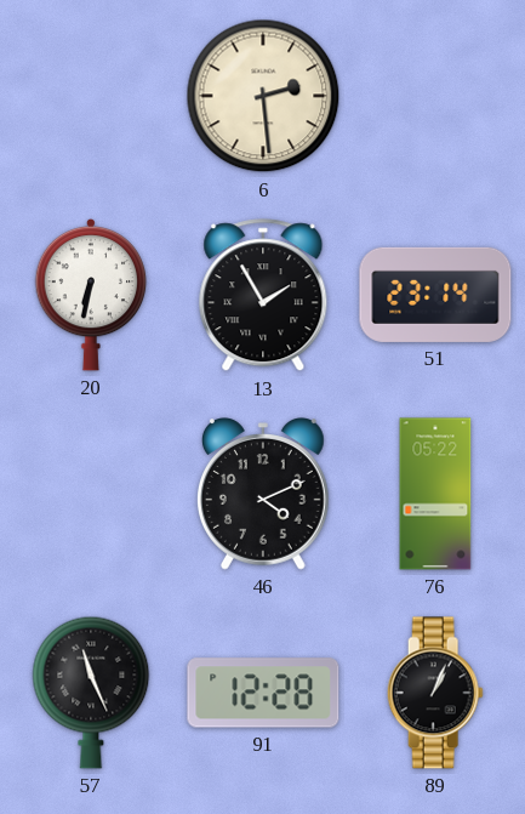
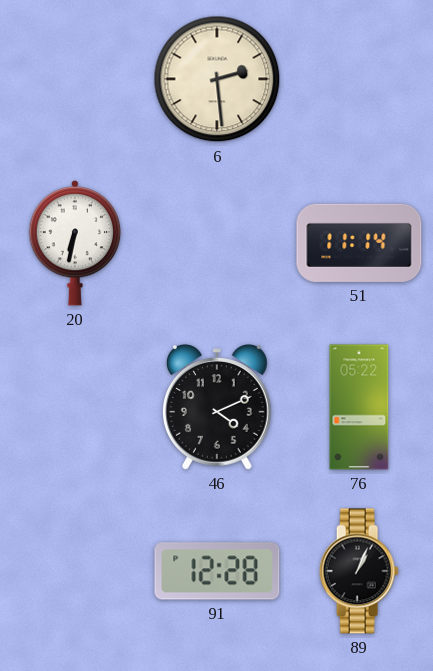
13: 1:55 -> none (263, 296)
51: 23:14 -> 11:14 (359, 243)
57: 11:26 -> none (91, 693)
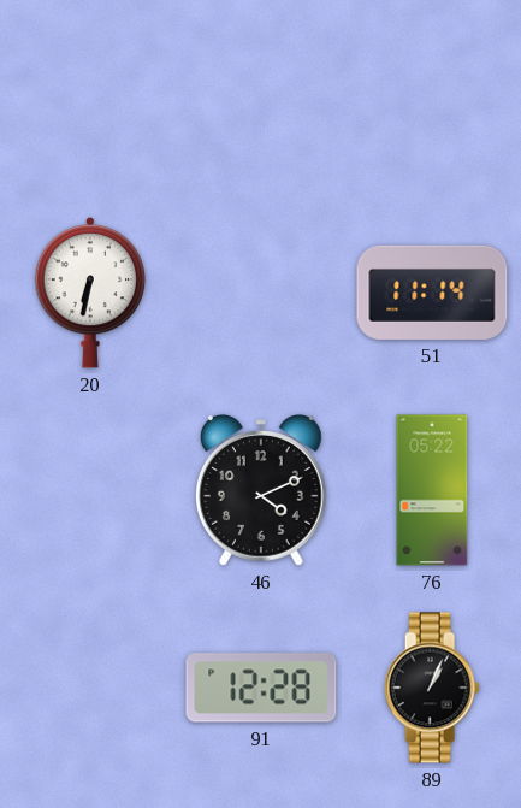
6: 2:29 -> none (217, 79)
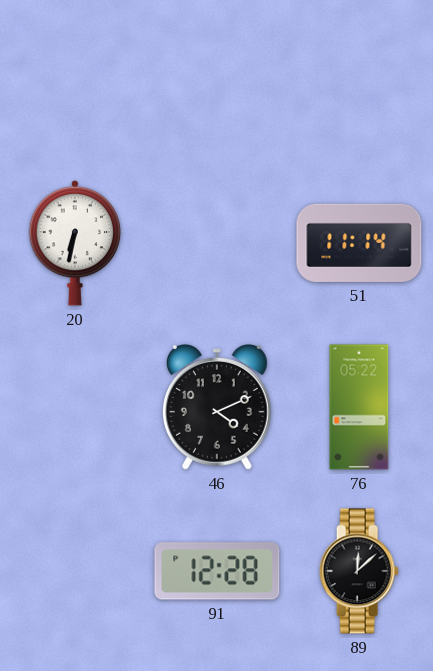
89: 1:04 -> 12:08 (359, 571)
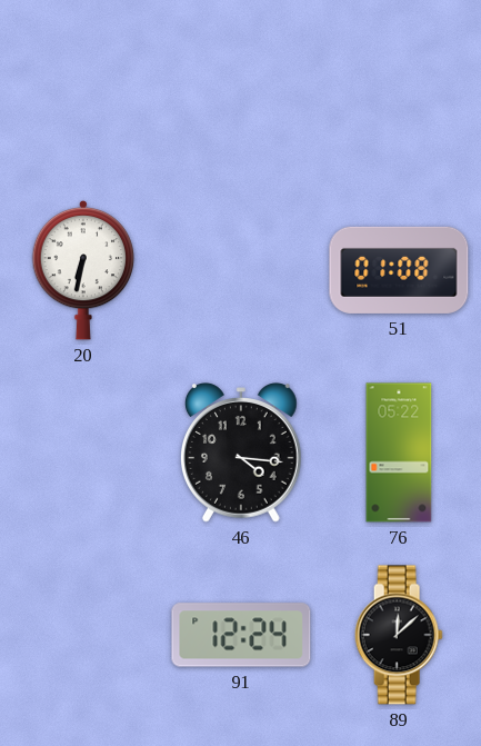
51: 11:14 -> 01:08 (399, 270)
46: 4:11 -> 4:16 (241, 452)
91: 12:28 -> 12:24 (241, 635)
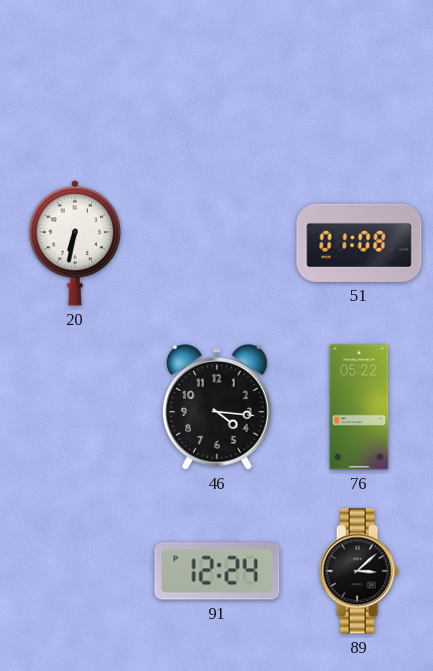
89: 12:08 -> 3:08 (359, 571)
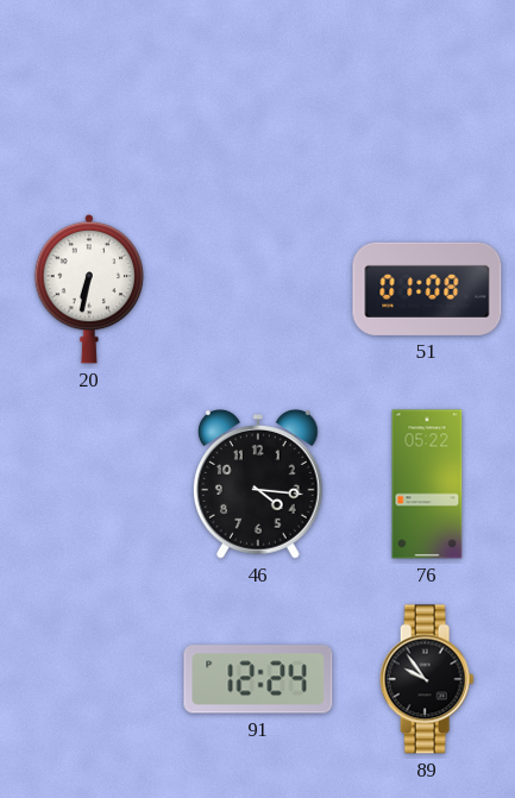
89: 3:08 -> 9:54 (427, 679)
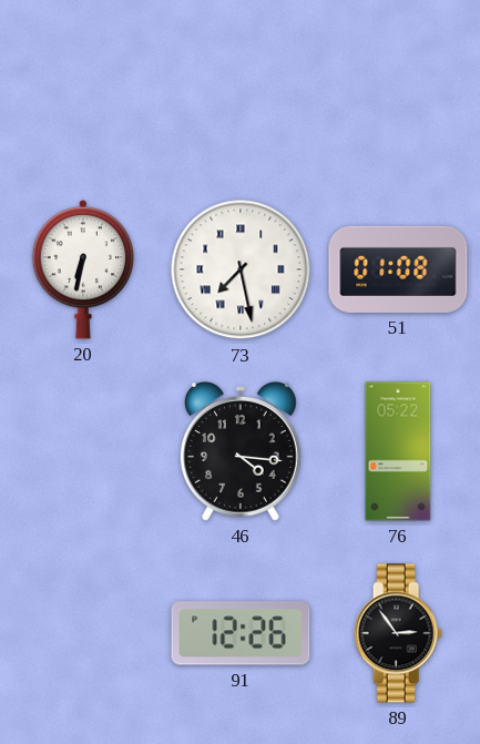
73: none -> 7:28 (241, 269)
91: 12:24 -> 12:26 (241, 633)
89: 9:54 -> 2:54 (398, 633)
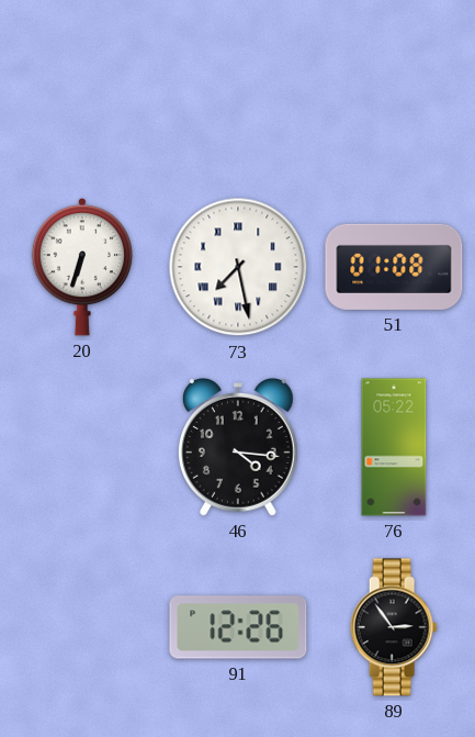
20: 6:32 -> 6:33 (82, 267)
